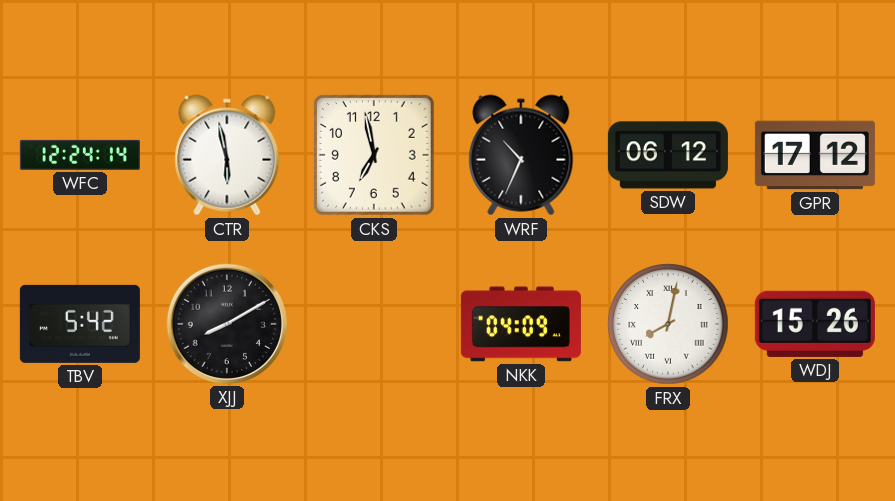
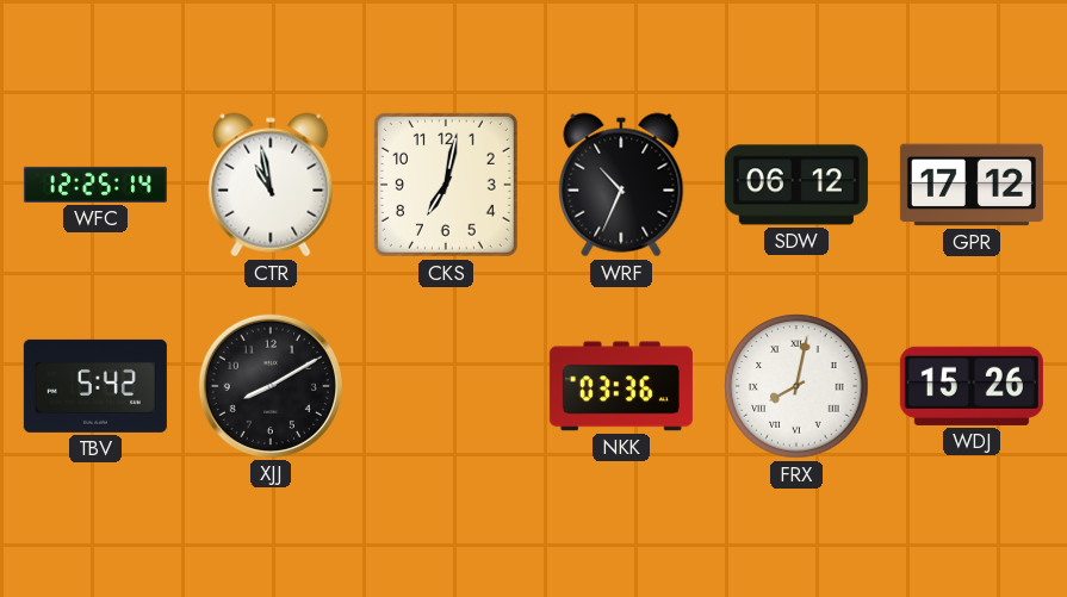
WFC: 12:24 -> 12:25 (95, 185)
CTR: 5:58 -> 10:58 (271, 185)
CKS: 6:58 -> 7:02 (446, 185)
NKK: 04:09 -> 03:36 (621, 386)
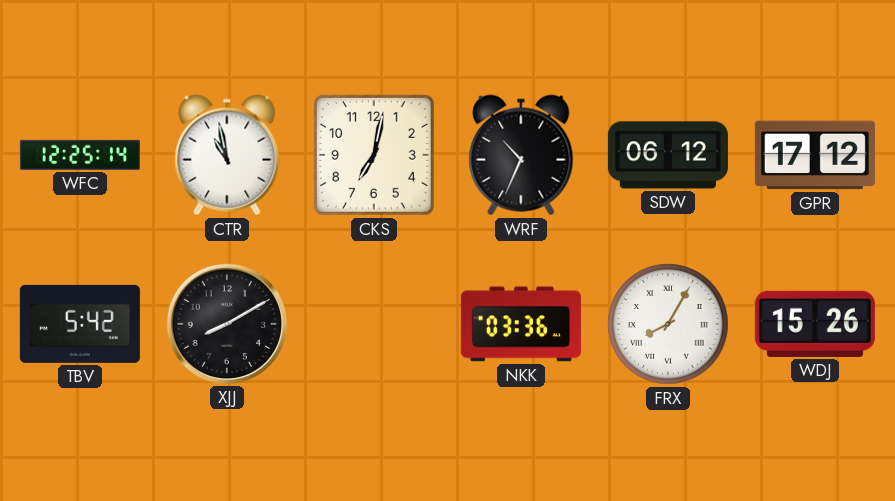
FRX: 8:02 -> 8:05 (668, 324)
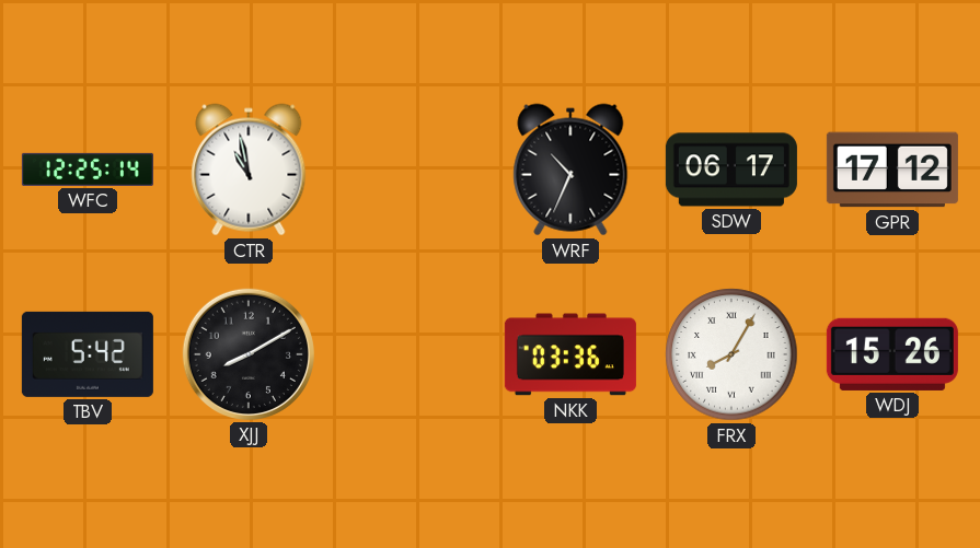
CKS: 7:02 -> none (374, 155)
SDW: 06:12 -> 06:17 (731, 170)
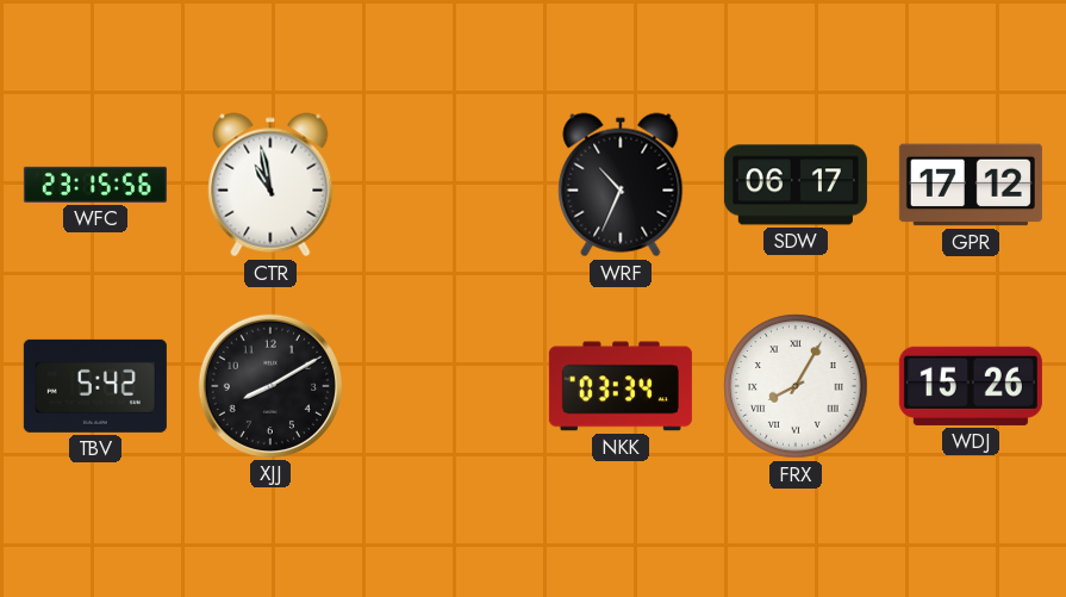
WFC: 12:25 -> 23:15 (95, 185)
NKK: 03:36 -> 03:34 (621, 386)
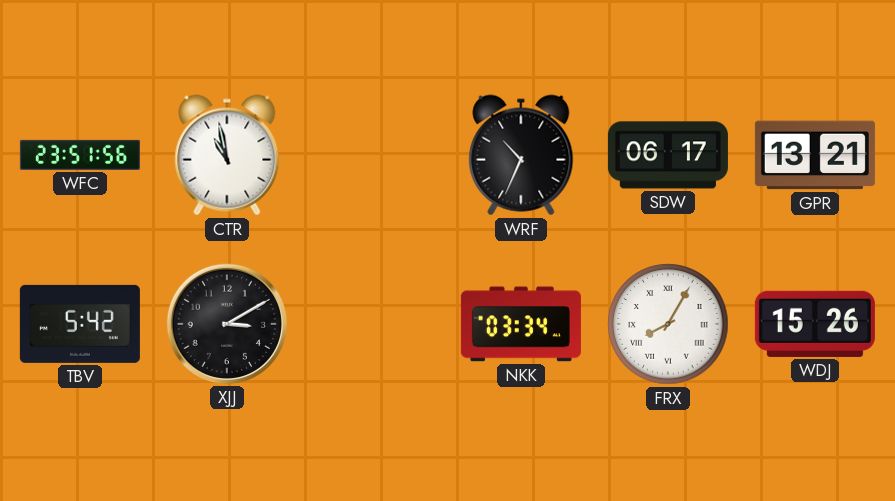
WFC: 23:15 -> 23:51 (80, 155)
GPR: 17:12 -> 13:21 (815, 155)
XJJ: 8:10 -> 3:10 (227, 324)
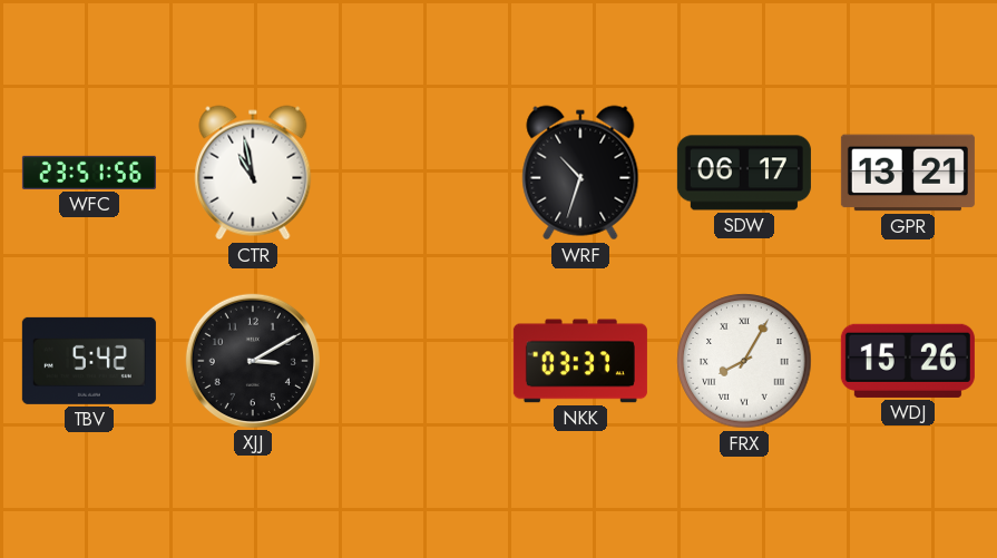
WRF: 10:34 -> 10:33 (580, 173)
NKK: 03:34 -> 03:37 (580, 361)
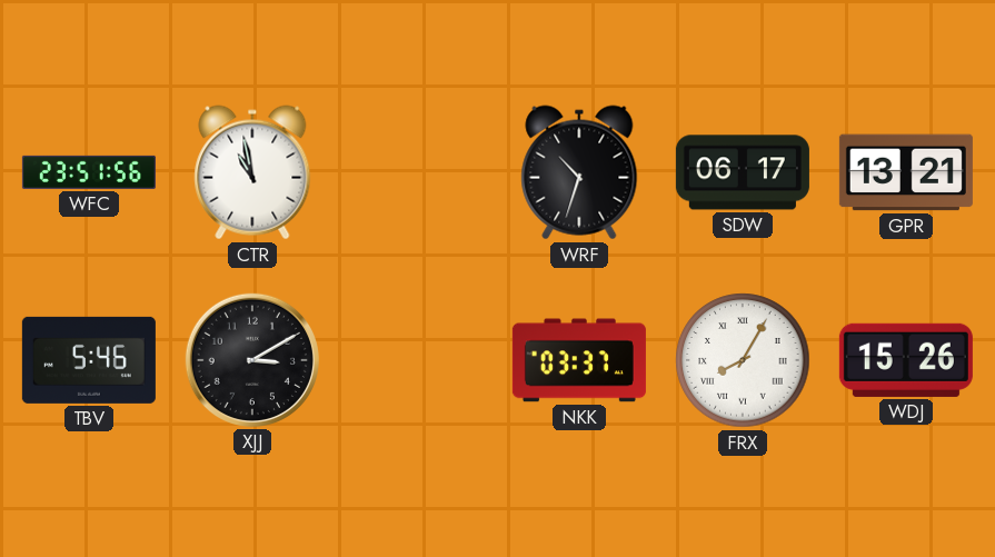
TBV: 5:42 -> 5:46 (89, 360)
